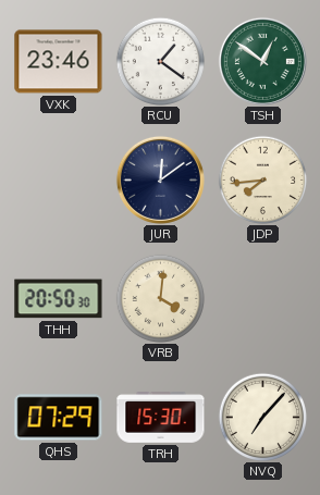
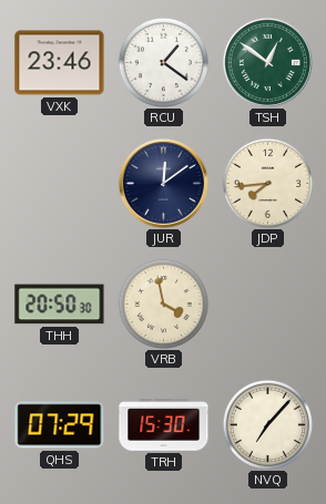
VRB: 4:01 -> 3:58 (163, 304)
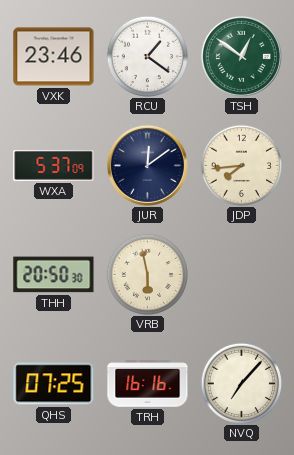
WXA: none -> 5:37 (54, 165)
VRB: 3:58 -> 5:58 (147, 274)
QHS: 07:29 -> 07:25 (54, 384)
TRH: 15:30 -> 16:16 (148, 384)
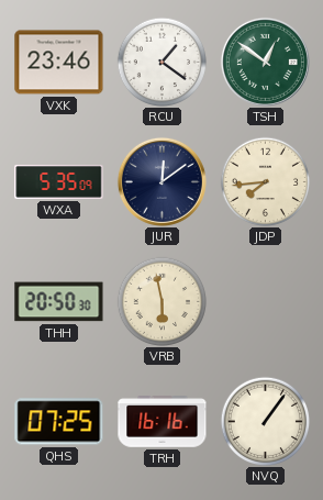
WXA: 5:37 -> 5:35 (59, 181)
NVQ: 7:07 -> 1:06 (265, 421)
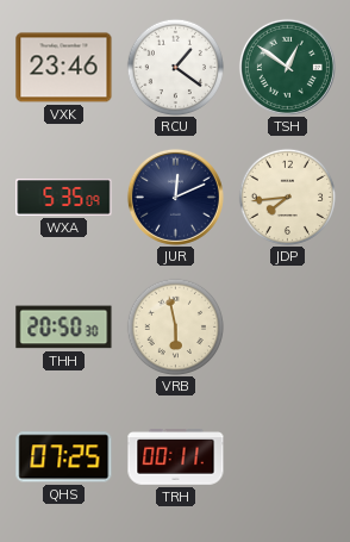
JUR: 12:09 -> 12:11 (175, 197)
TRH: 16:16 -> 00:11 (176, 457)
NVQ: 1:06 -> none (265, 421)
